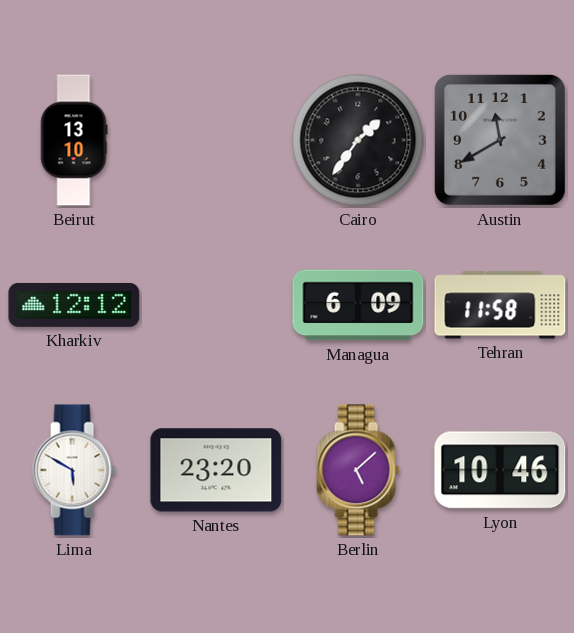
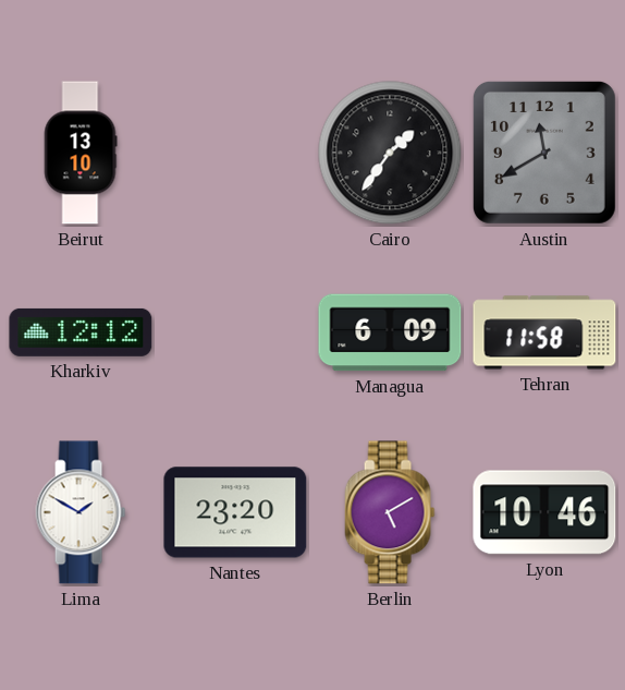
Lima: 5:50 -> 1:50 (81, 512)
Berlin: 5:08 -> 5:10 (390, 512)
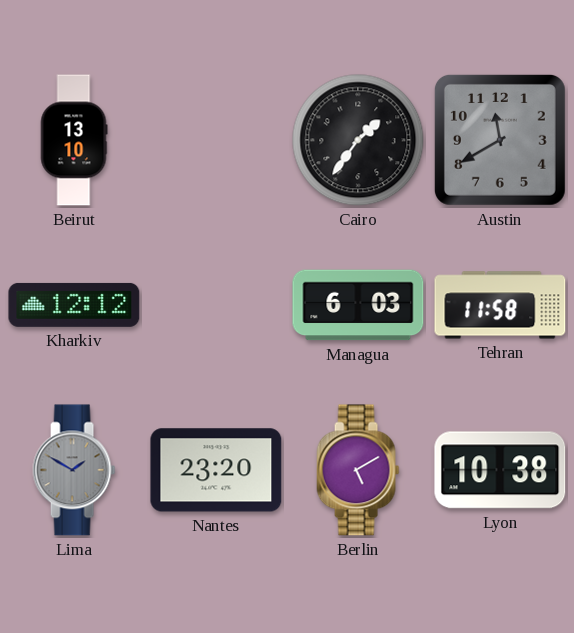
Managua: 6:09 -> 6:03 (358, 305)
Lima dial: white -> grey (74, 470)
Lyon: 10:46 -> 10:38 (500, 470)
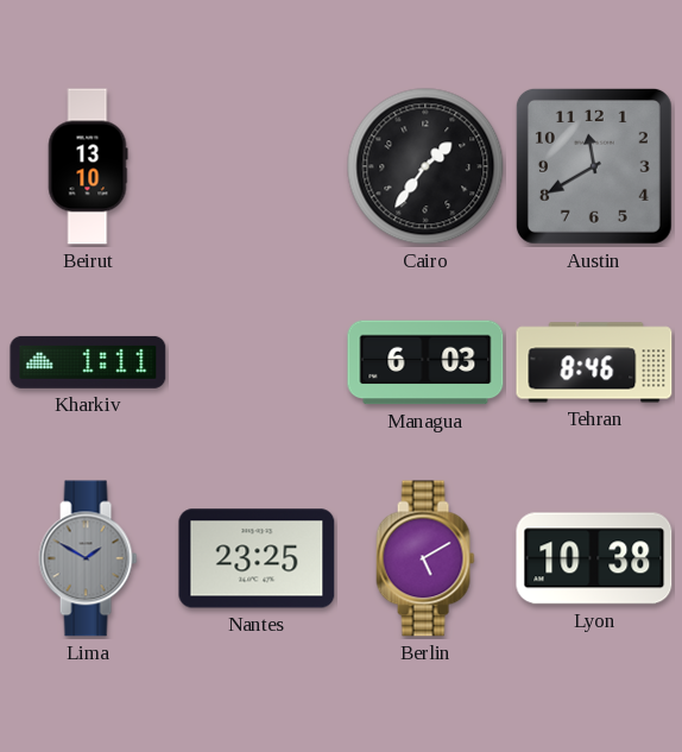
Kharkiv: 12:12 -> 1:11 (88, 362)
Tehran: 11:58 -> 8:46 (594, 362)
Nantes: 23:20 -> 23:25 (257, 558)
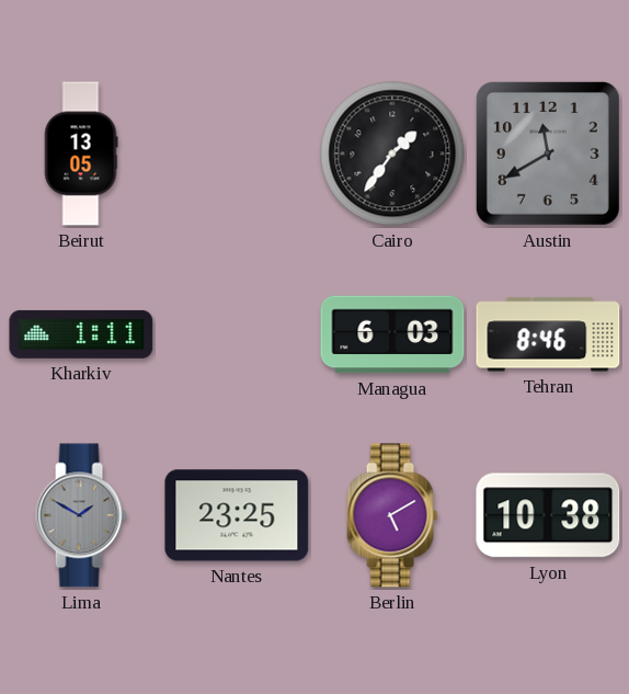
Beirut: 13:10 -> 13:05 (81, 153)
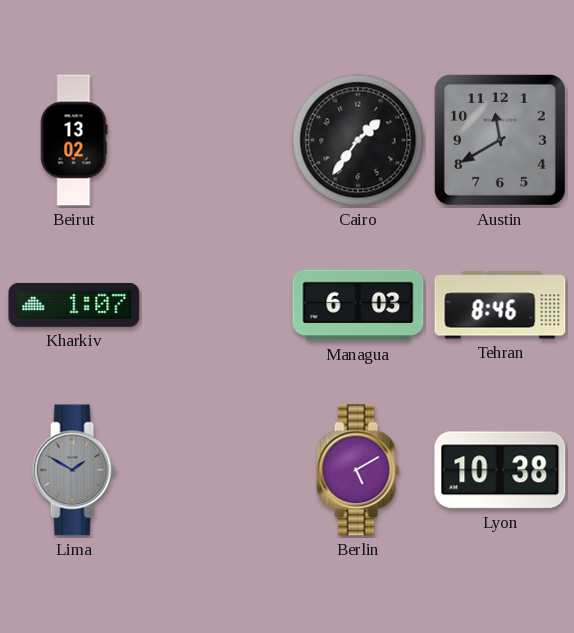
Beirut: 13:05 -> 13:02 (74, 140)
Kharkiv: 1:11 -> 1:07 (74, 305)
Nantes: 23:25 -> none (237, 515)
